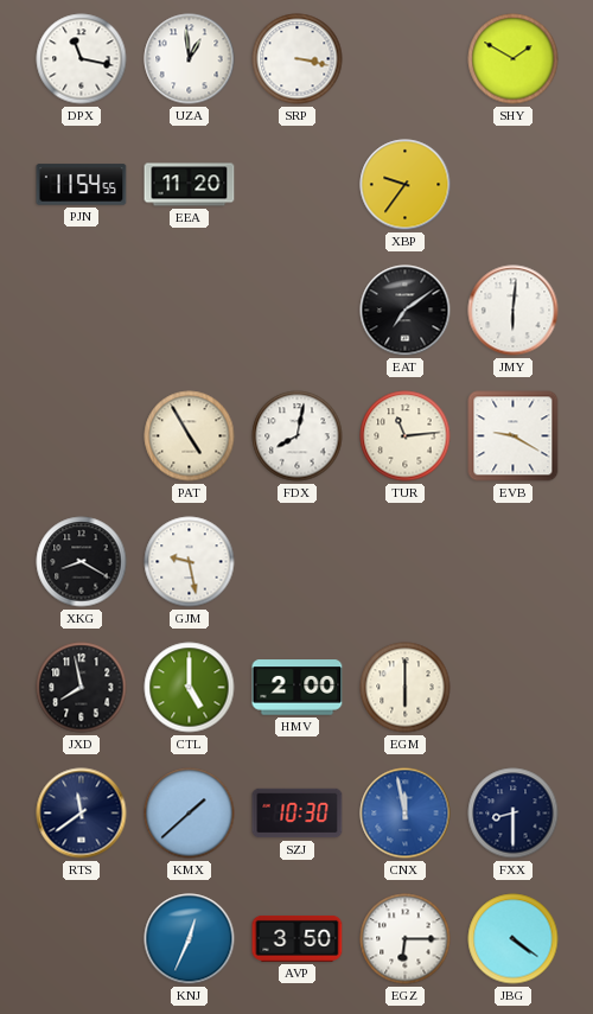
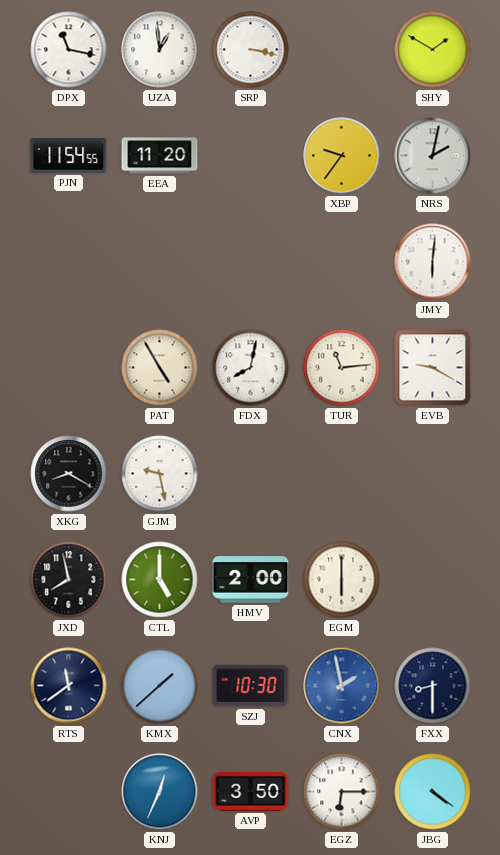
NRS: none -> 2:02 (433, 156)
EAT: 7:09 -> none (406, 311)
CNX: 11:58 -> 1:58 (342, 686)
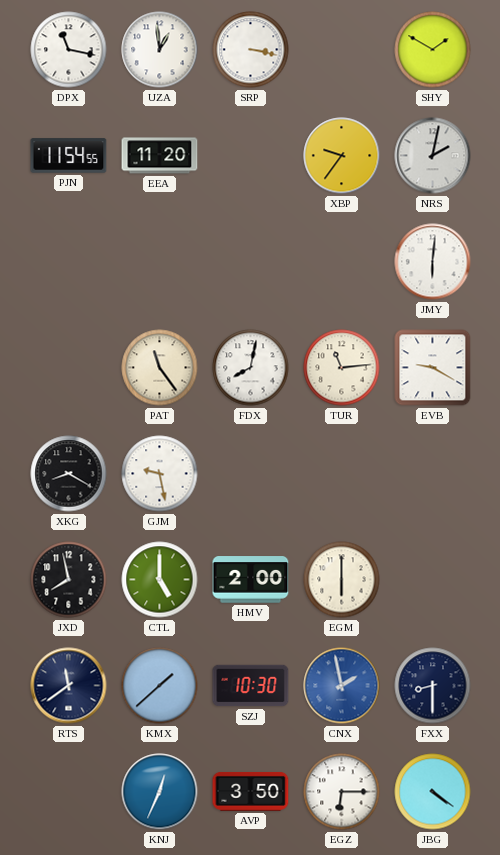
PAT: 4:55 -> 11:24 (160, 368)
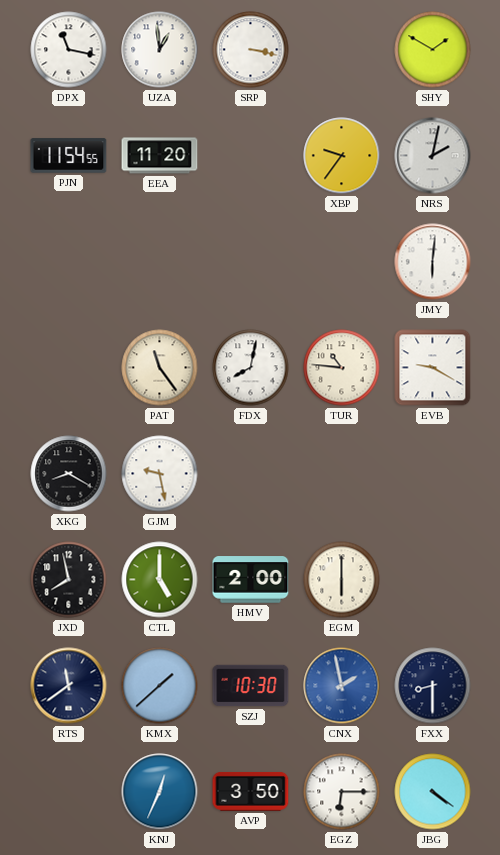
TUR: 11:14 -> 10:46 (342, 368)
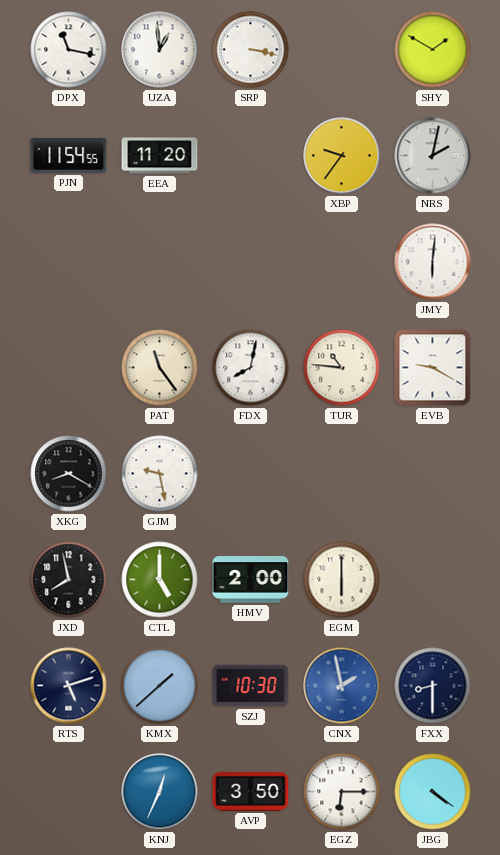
RTS: 11:39 -> 5:12 (69, 686)
